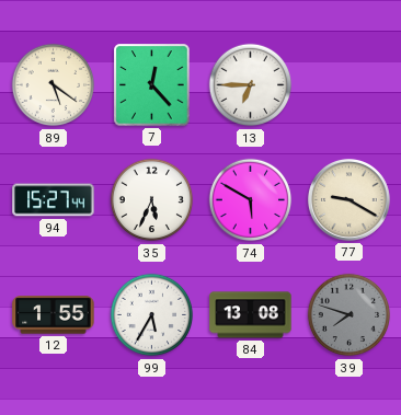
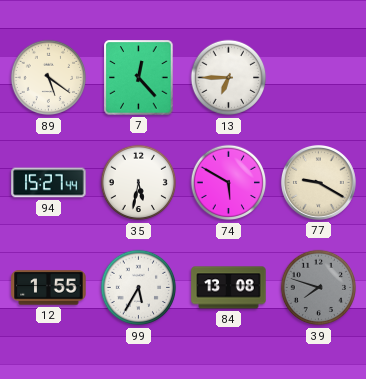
35: 5:34 -> 5:32 (139, 183)
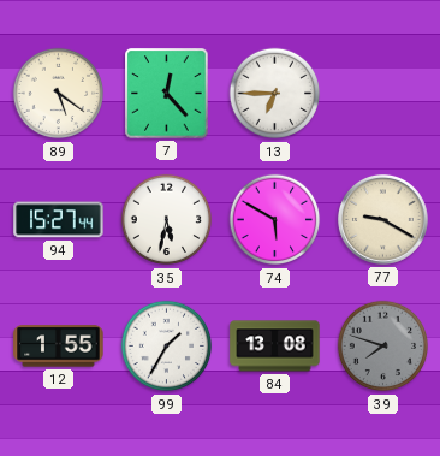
99: 5:35 -> 1:35 (167, 347)
